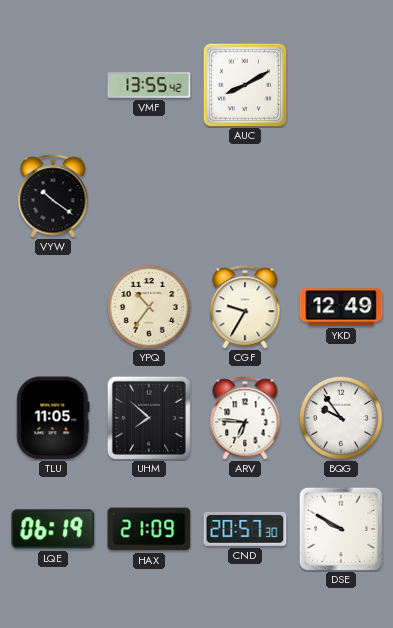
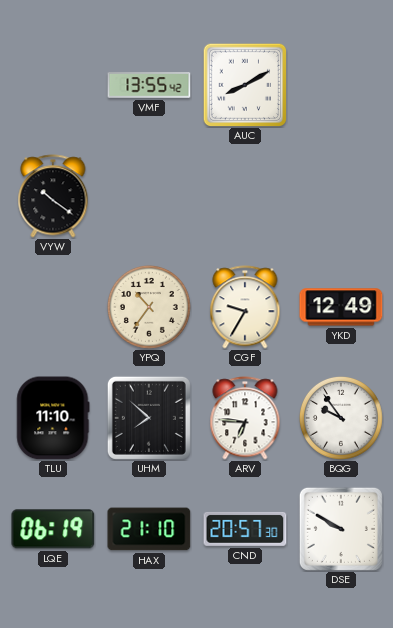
TLU: 11:05 -> 11:10 (53, 418)
HAX: 21:09 -> 21:10 (149, 529)
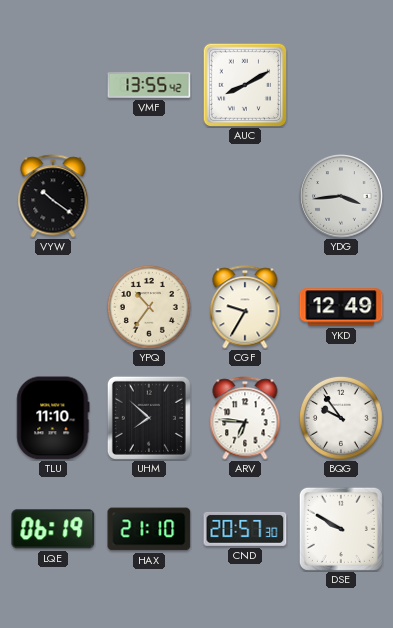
YDG: none -> 3:44 (341, 196)
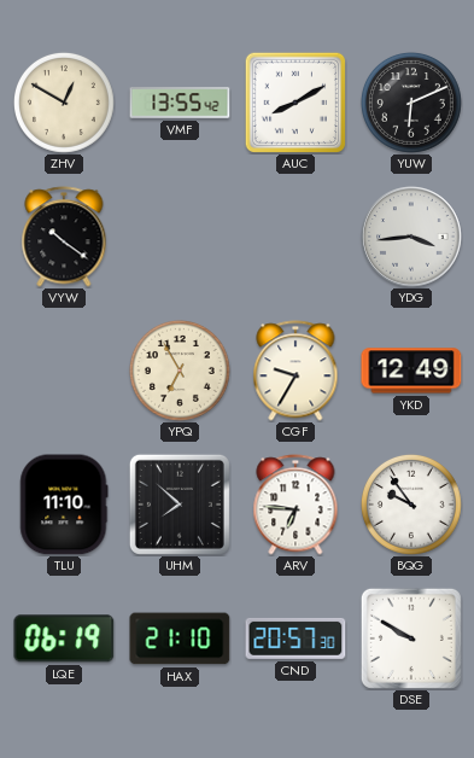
ZHV: none -> 12:50 (64, 103)
YUW: none -> 6:11 (411, 103)
YPQ: 10:36 -> 6:55 (180, 371)
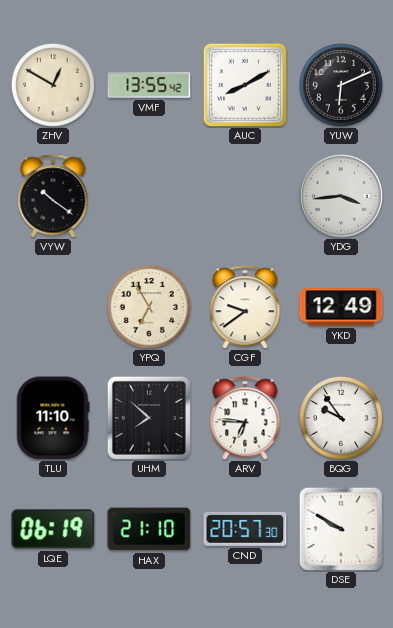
CGF: 9:35 -> 9:39 (245, 307)
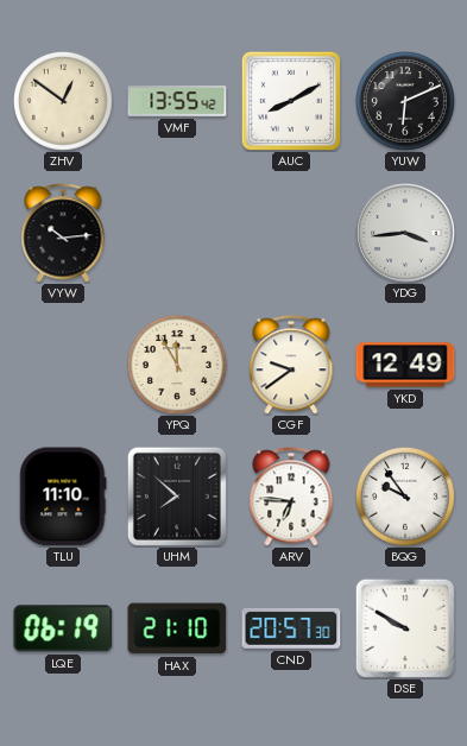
ZHV: 12:50 -> 12:51 (63, 101)
VYW: 10:21 -> 10:14 (63, 233)
YPQ: 6:55 -> 11:55 (177, 365)
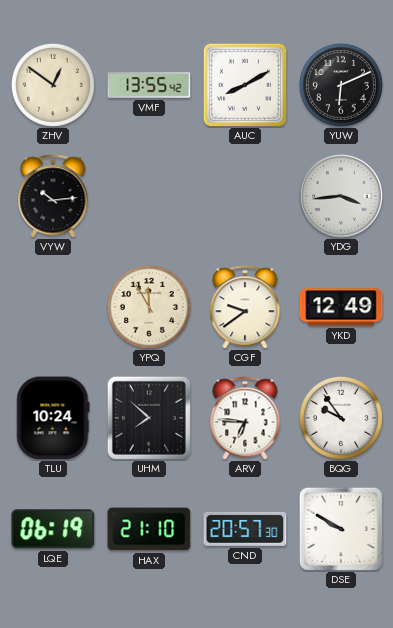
TLU: 11:10 -> 10:24 (53, 418)
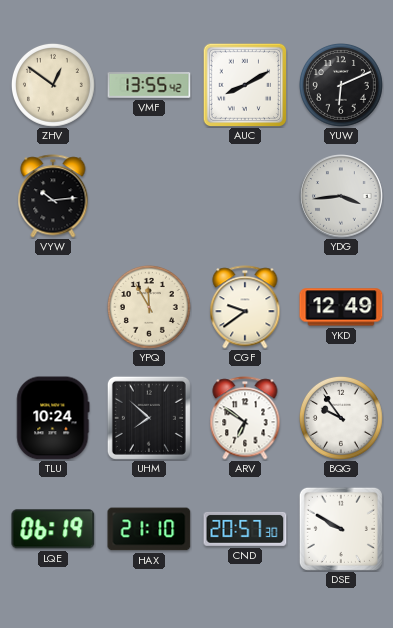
ARV: 6:46 -> 6:51 (245, 418)
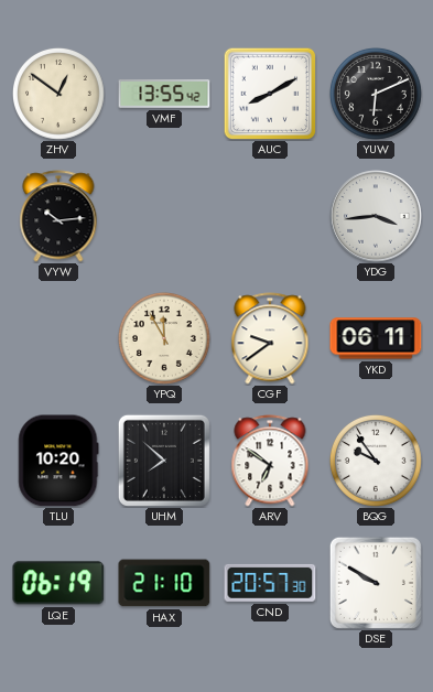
YKD: 12:49 -> 06:11 (376, 338)
TLU: 10:24 -> 10:20 (58, 461)
